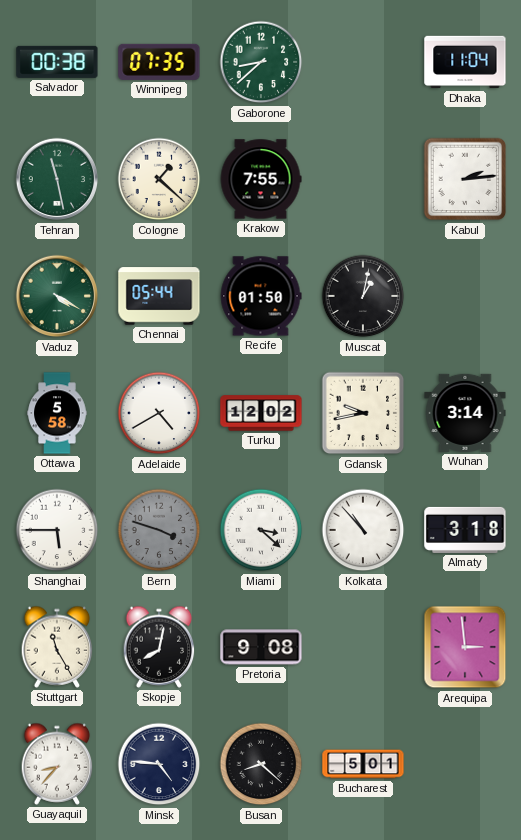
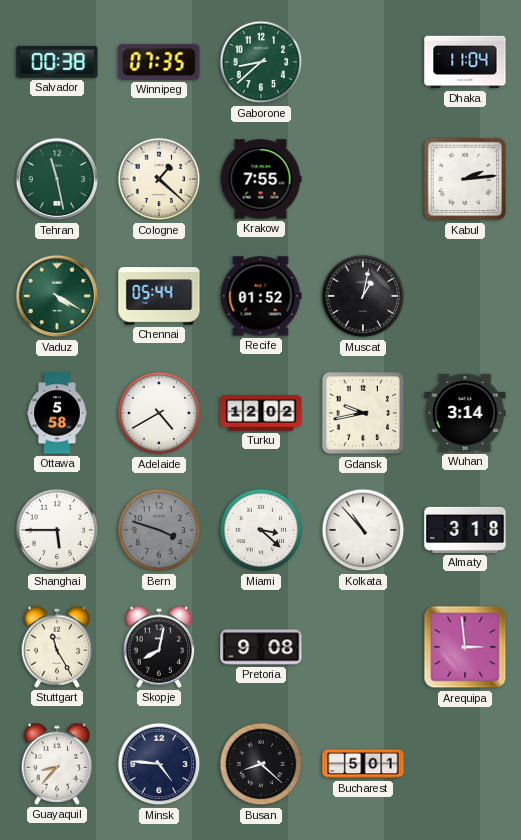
Recife: 01:50 -> 01:52 (261, 296)
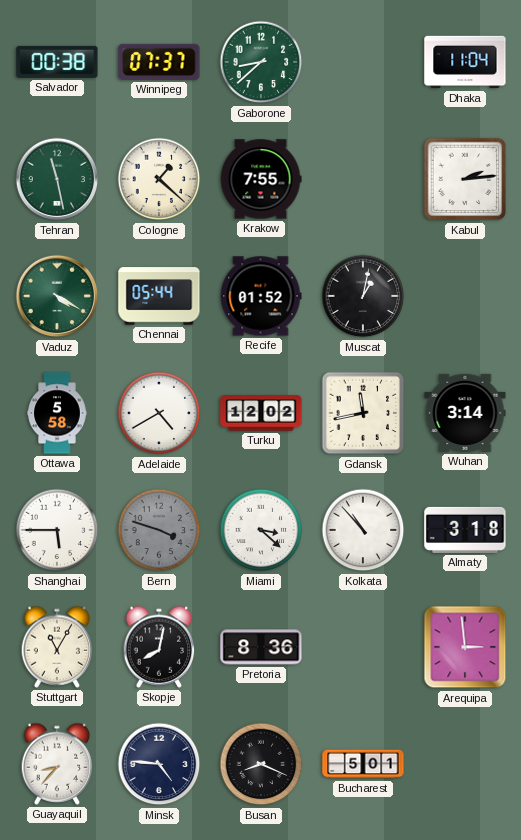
Winnipeg: 07:35 -> 07:37 (159, 62)
Gdansk: 9:43 -> 11:43 (363, 413)
Stuttgart: 11:25 -> 11:05 (57, 647)
Pretoria: 9:08 -> 8:36 (261, 647)
Busan: 8:22 -> 8:19 (261, 764)
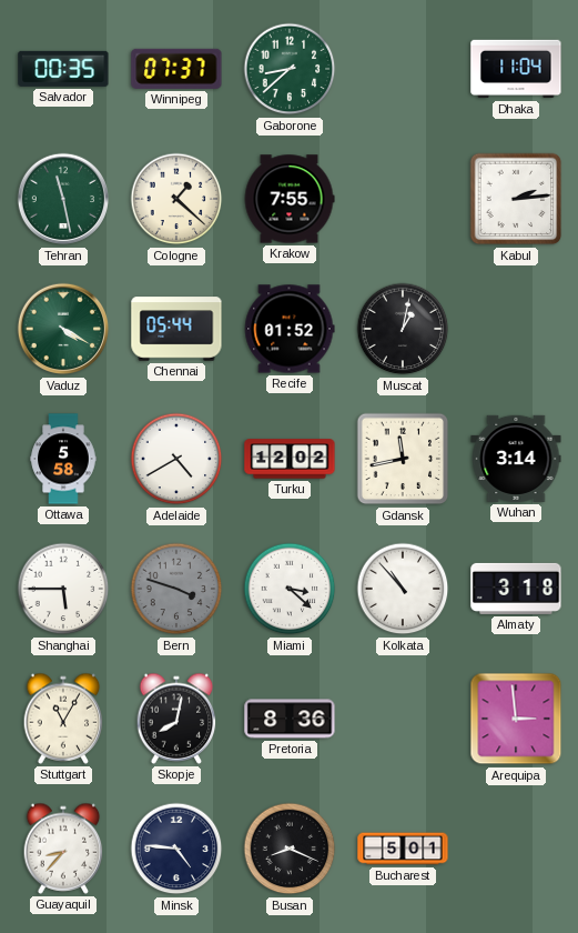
Salvador: 00:38 -> 00:35 (63, 69)
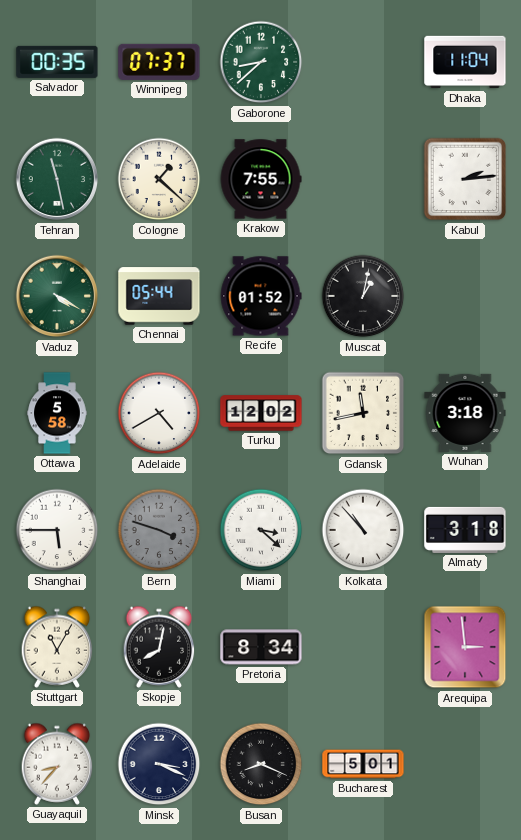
Wuhan: 3:14 -> 3:18 (465, 413)
Pretoria: 8:36 -> 8:34 (261, 647)
Minsk: 4:46 -> 3:19 (159, 764)
